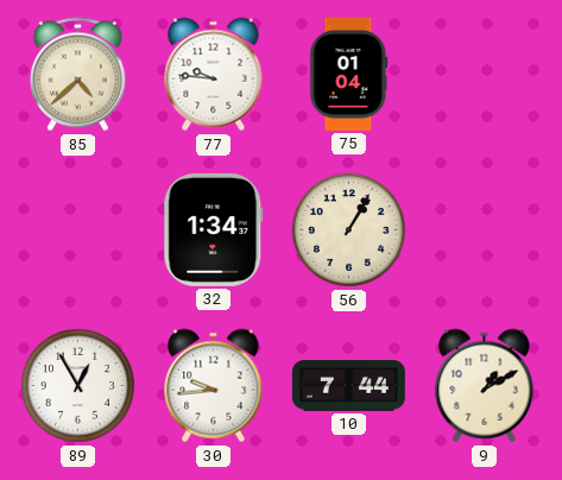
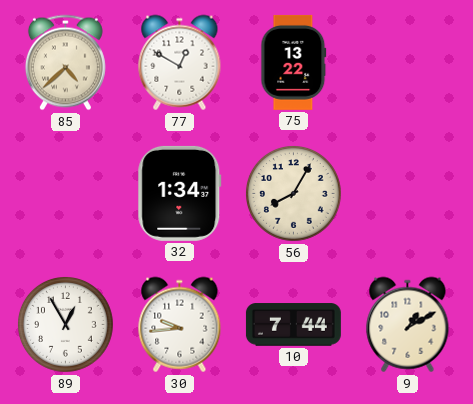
77: 9:46 -> 12:50 (180, 63)
75: 01:04 -> 13:22 (294, 62)
56: 1:05 -> 8:05 (294, 194)
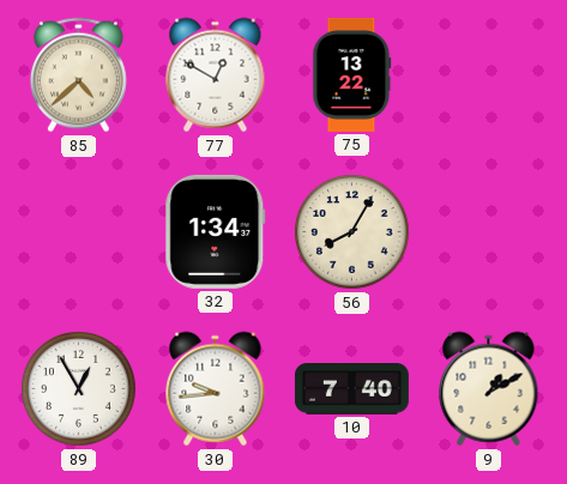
10: 7:44 -> 7:40 (351, 389)
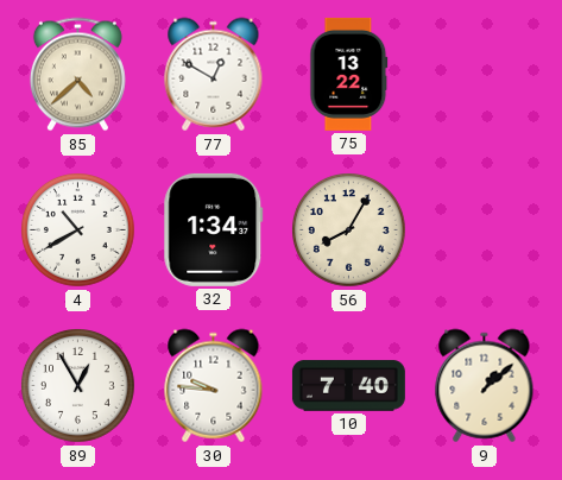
4: none -> 10:40 (78, 230)
30: 9:44 -> 9:46 (214, 386)
9: 1:10 -> 1:08 (485, 386)
